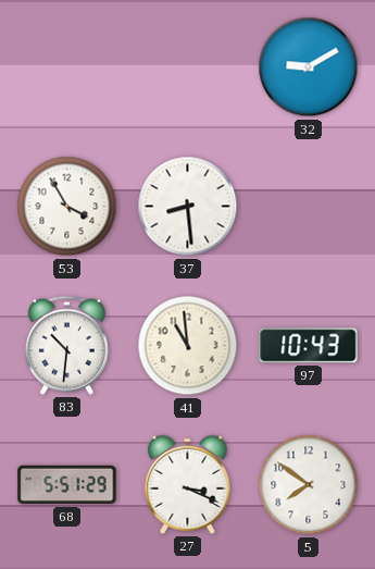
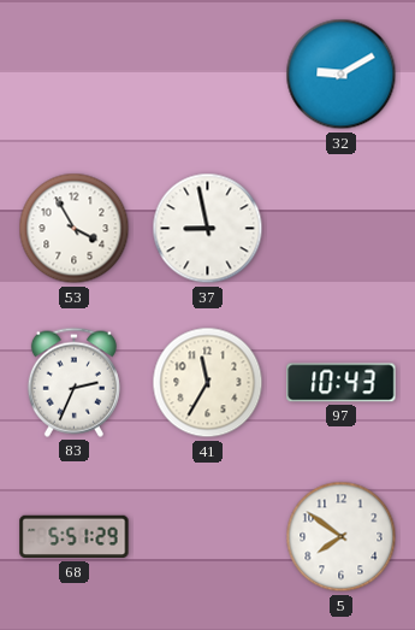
37: 8:29 -> 8:58 (208, 229)
83: 10:31 -> 2:34 (73, 382)
41: 10:59 -> 11:35 (208, 383)
27: 3:19 -> none (188, 484)
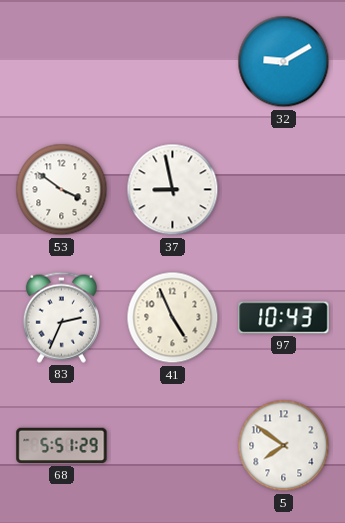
53: 3:55 -> 3:51 (62, 190)
41: 11:35 -> 4:56 (173, 318)
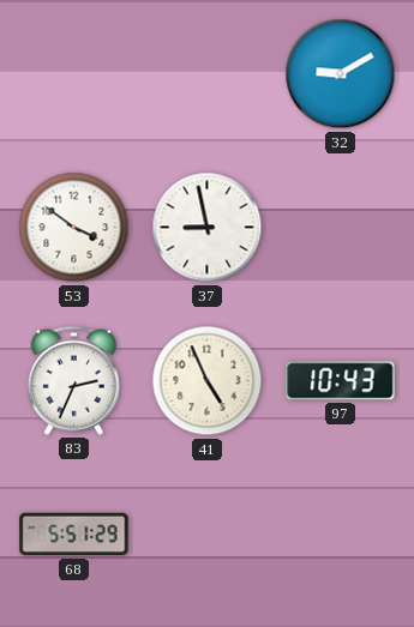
5: 7:51 -> none (284, 446)
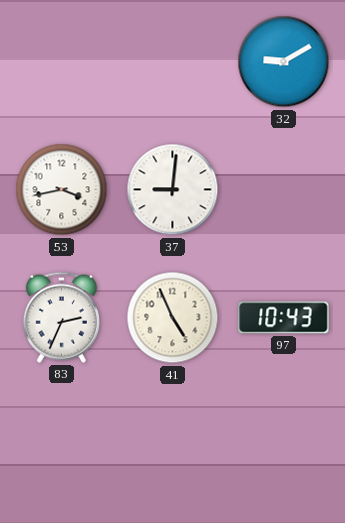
53: 3:51 -> 3:43 (62, 190)
37: 8:58 -> 9:01 (173, 190)
68: 5:51 -> none (74, 535)
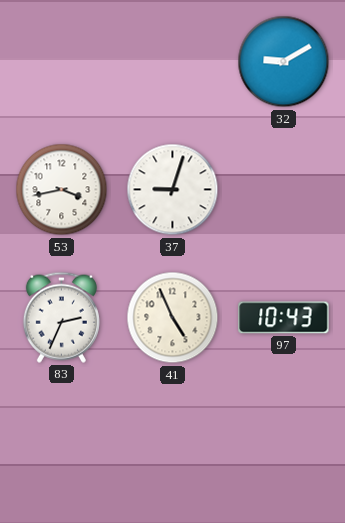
37: 9:01 -> 9:03 (173, 190)
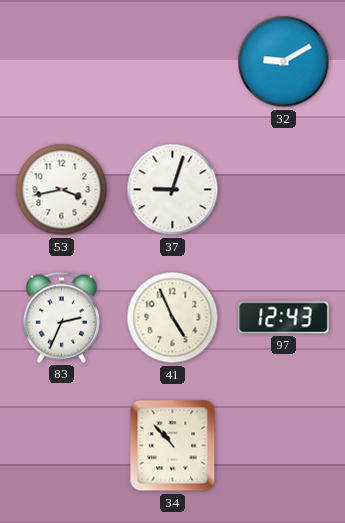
97: 10:43 -> 12:43 (284, 318)
34: none -> 10:53 (173, 446)
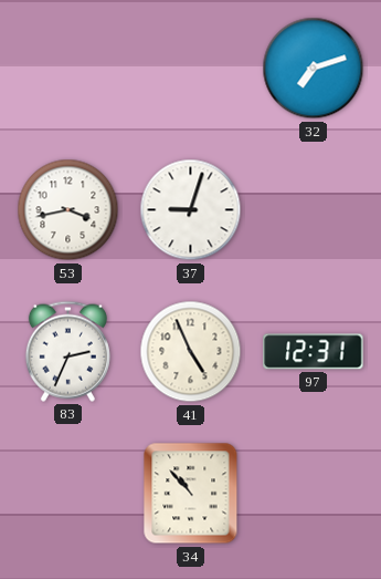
32: 9:10 -> 7:12 (314, 69)
97: 12:43 -> 12:31 (314, 352)
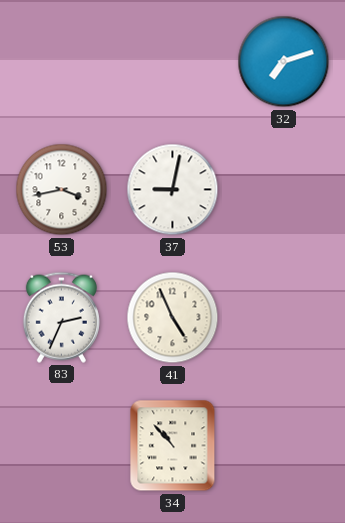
37: 9:03 -> 9:02 (173, 190)
97: 12:31 -> none (314, 352)
